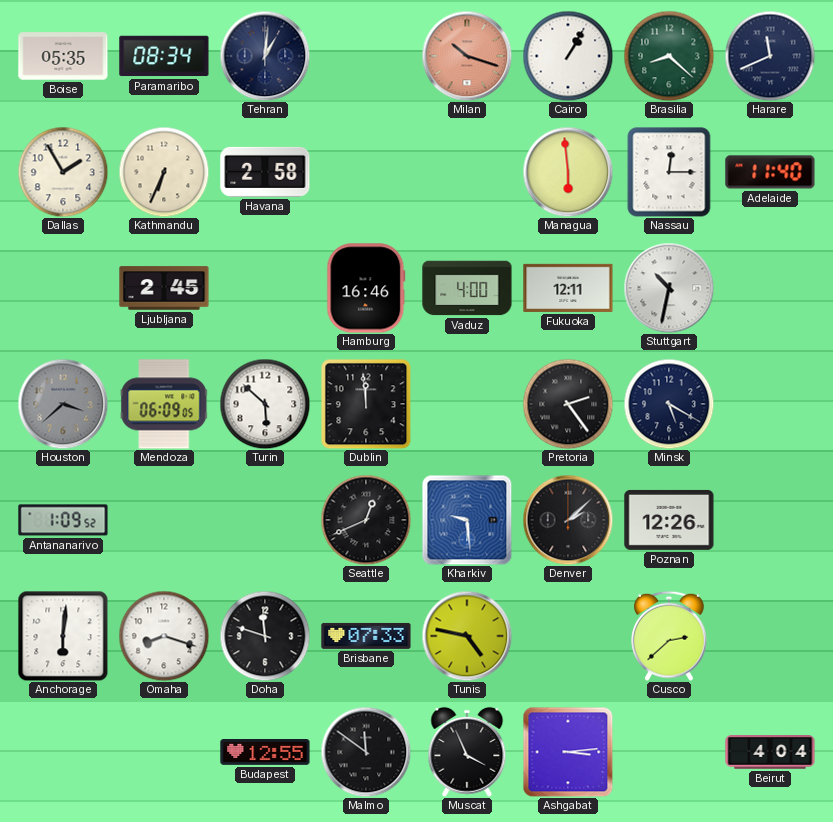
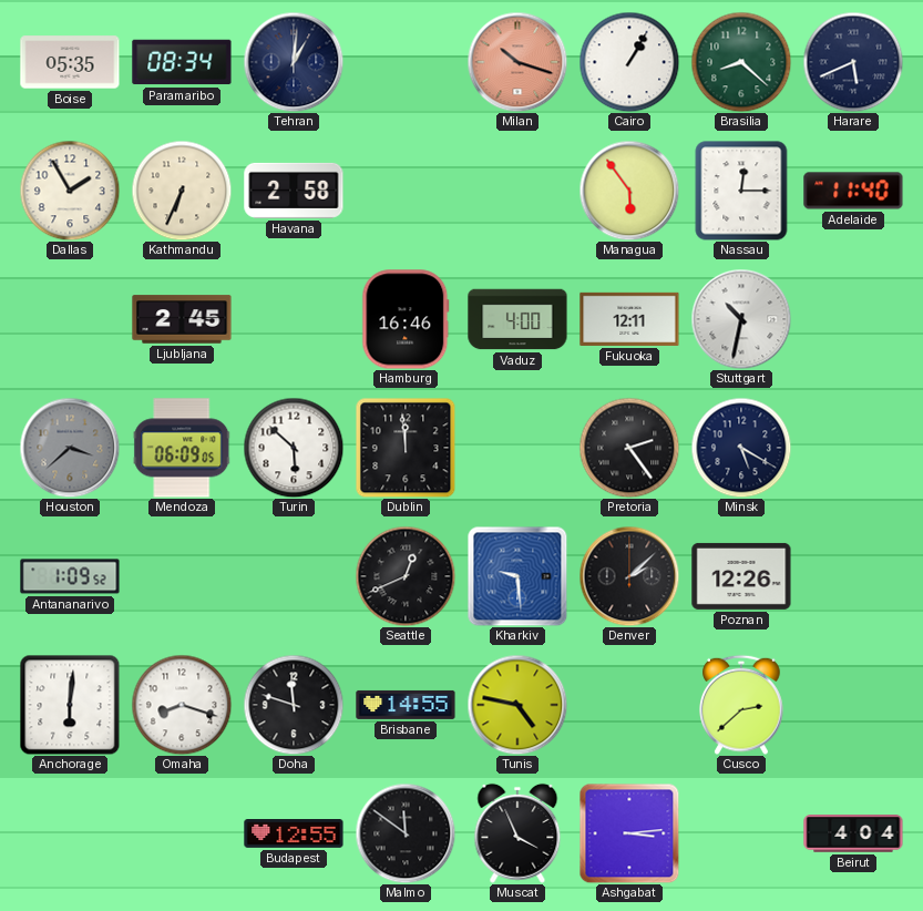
Harare: 11:41 -> 5:41 (853, 62)
Managua: 5:59 -> 5:54 (629, 191)
Brisbane: 07:33 -> 14:55 (406, 705)
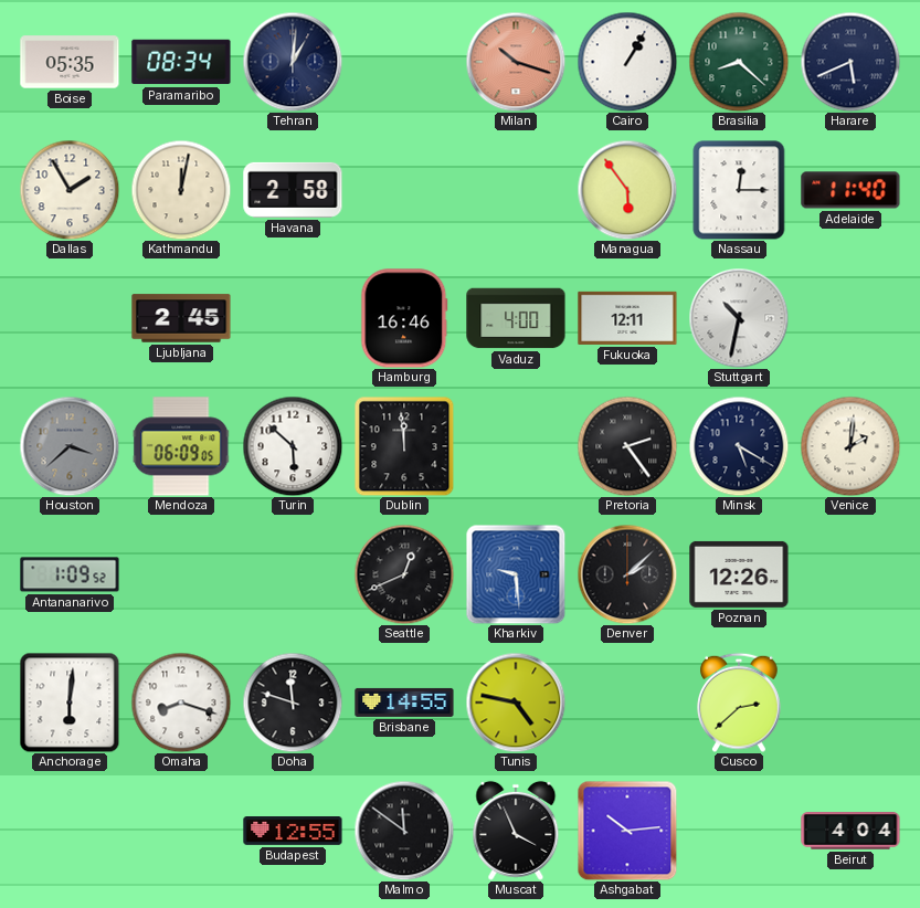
Kathmandu: 6:34 -> 12:02 (181, 190)
Venice: none -> 2:01 (850, 446)
Ashgabat: 3:14 -> 10:14 (627, 831)
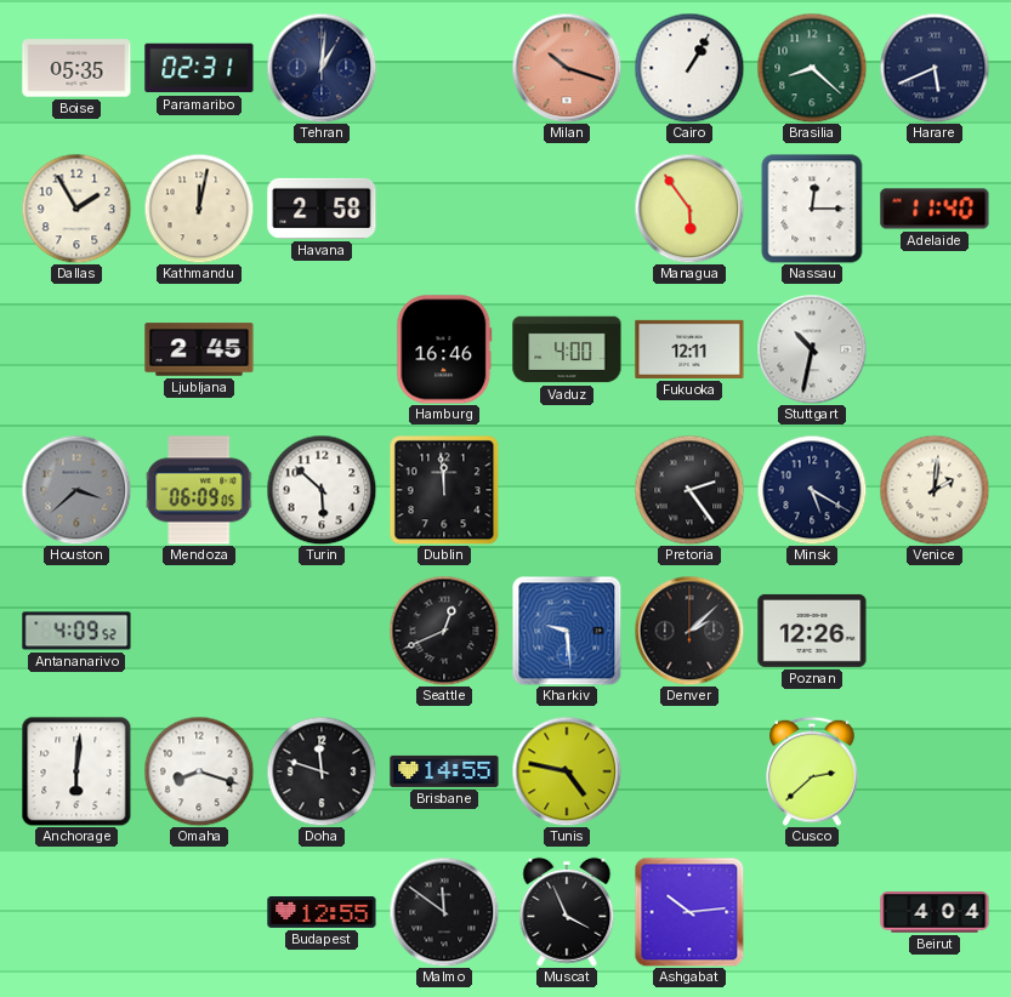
Paramaribo: 08:34 -> 02:31 (199, 68)
Antananarivo: 1:09 -> 4:09 (76, 631)
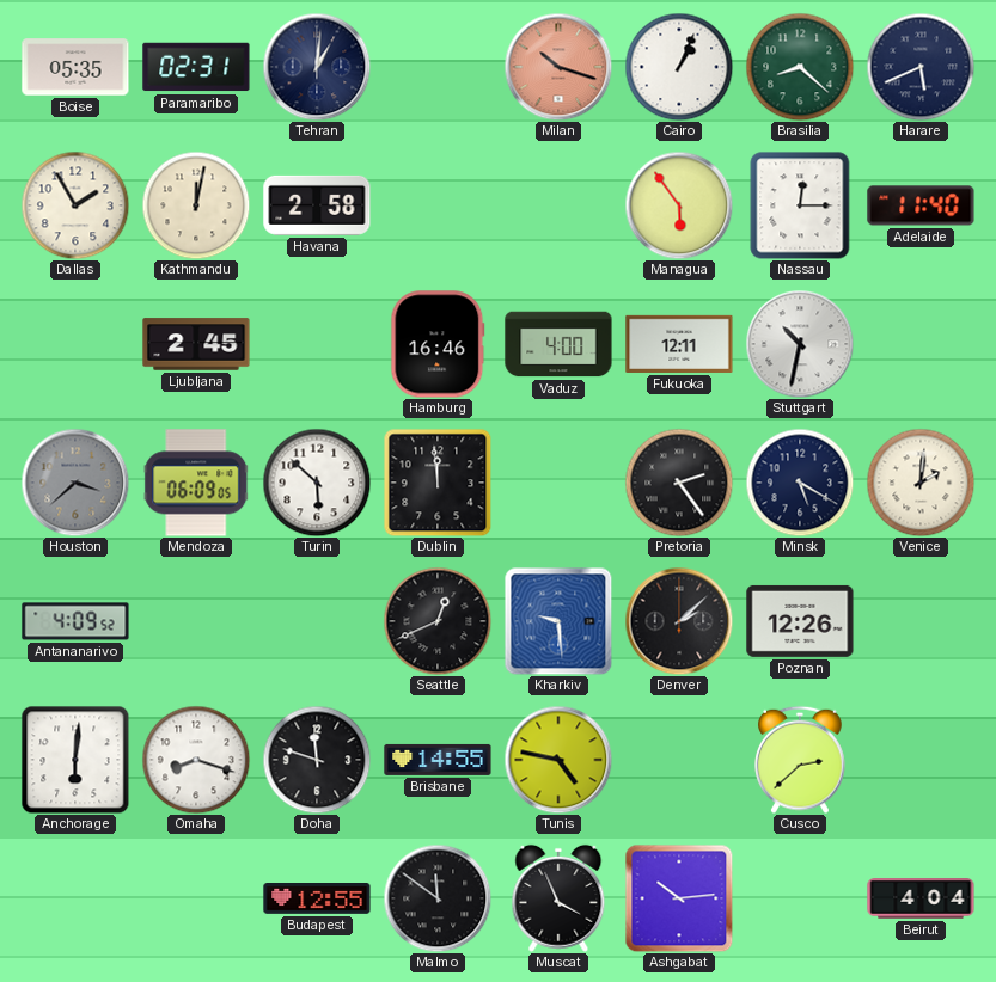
Cairo: 1:05 -> 1:04 (679, 67)
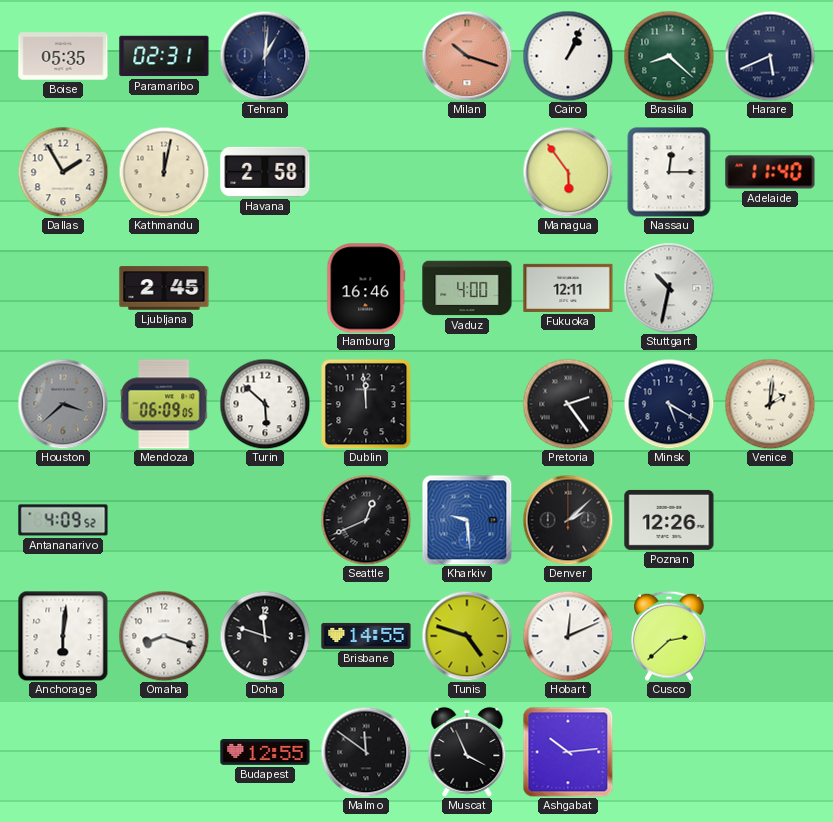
Tunis: 4:47 -> 4:48 (467, 636)
Hobart: none -> 12:11 (568, 636)
Beirut: 4:04 -> none (921, 898)
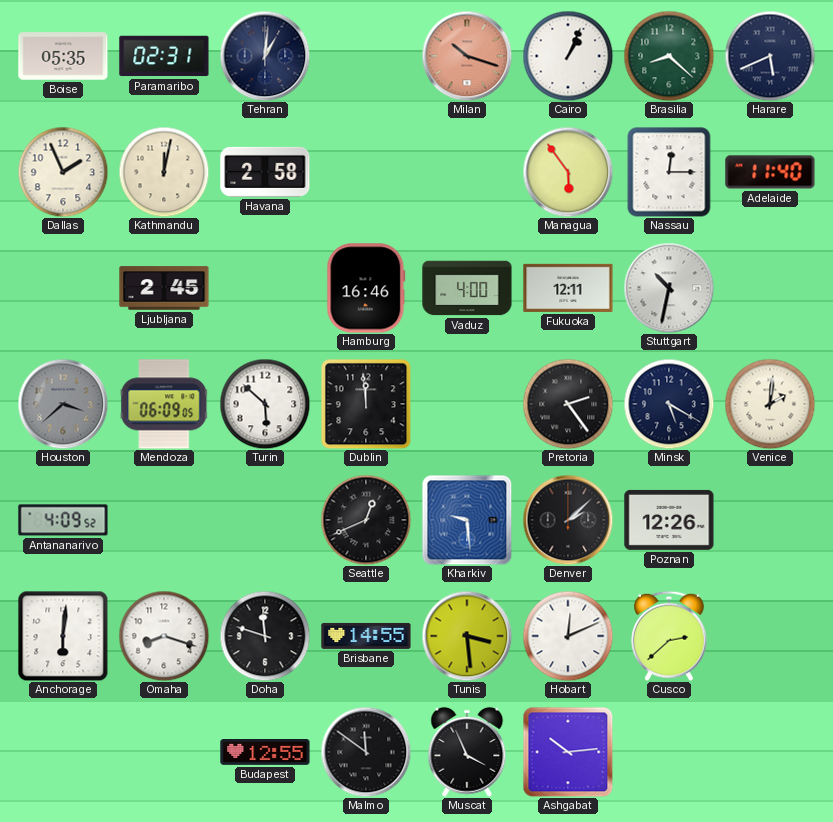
Dallas: 1:55 -> 1:56 (63, 172)
Tunis: 4:48 -> 3:29 (467, 636)
